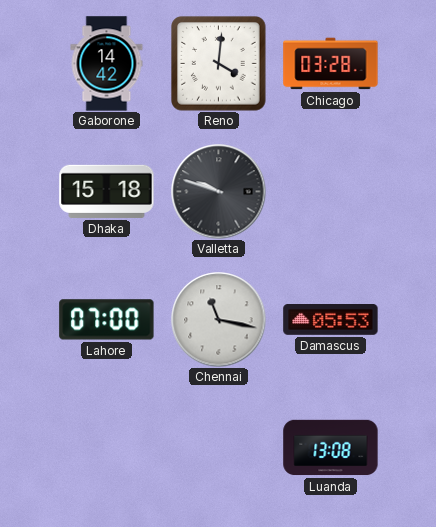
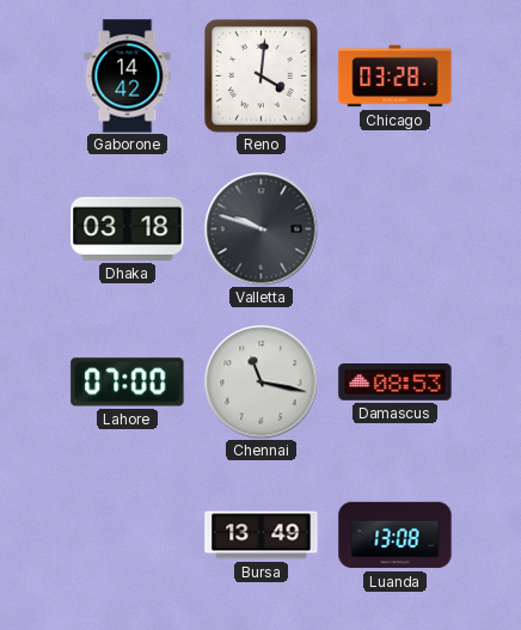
Dhaka: 15:18 -> 03:18 (128, 228)
Damascus: 05:53 -> 08:53 (396, 383)
Bursa: none -> 13:49 (262, 536)
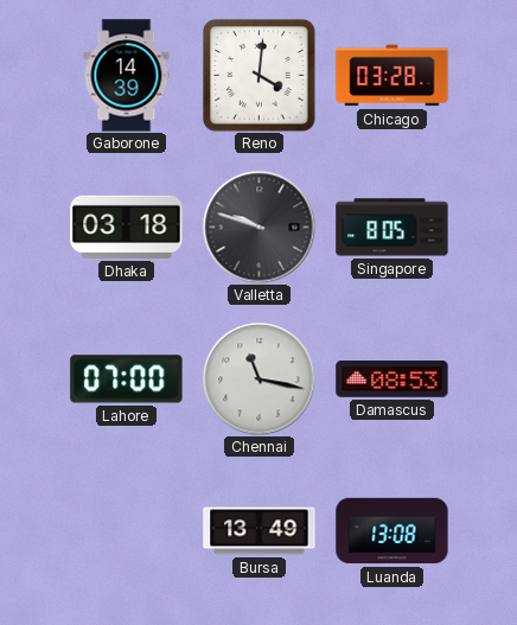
Gaborone: 14:42 -> 14:39 (127, 76)
Singapore: none -> 8:05 (392, 228)
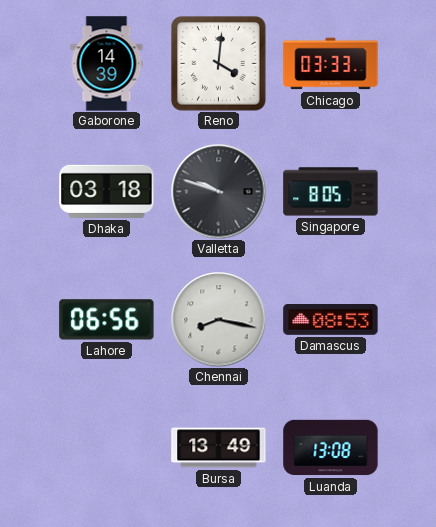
Chicago: 03:28 -> 03:33 (331, 64)
Lahore: 07:00 -> 06:56 (107, 320)
Chennai: 11:17 -> 8:17 (218, 319)
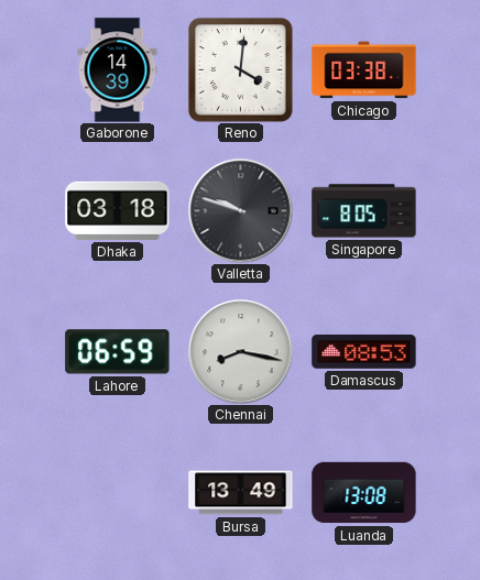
Chicago: 03:33 -> 03:38 (364, 70)
Lahore: 06:56 -> 06:59 (118, 352)
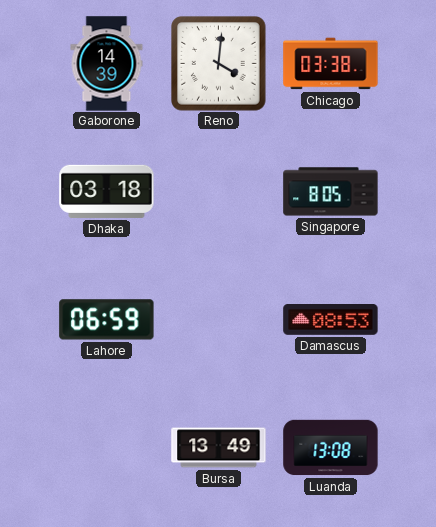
Valletta: 9:48 -> none (240, 210)
Chennai: 8:17 -> none (240, 351)
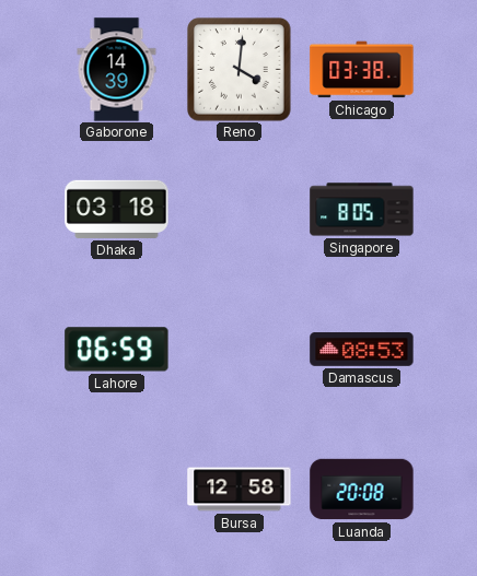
Bursa: 13:49 -> 12:58 (240, 490)
Luanda: 13:08 -> 20:08 (362, 490)
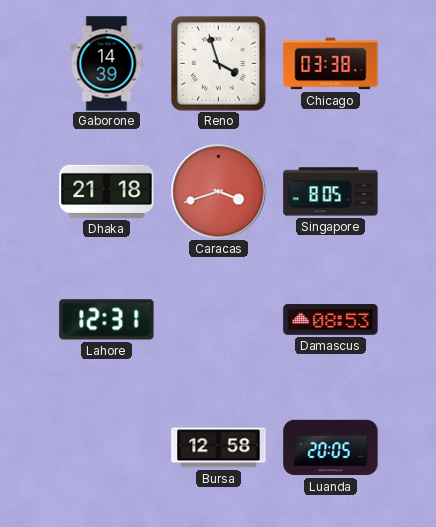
Reno: 4:01 -> 3:57 (219, 64)
Dhaka: 03:18 -> 21:18 (107, 191)
Caracas: none -> 3:42 (218, 191)
Lahore: 06:59 -> 12:31 (107, 320)
Luanda: 20:08 -> 20:05 (331, 448)
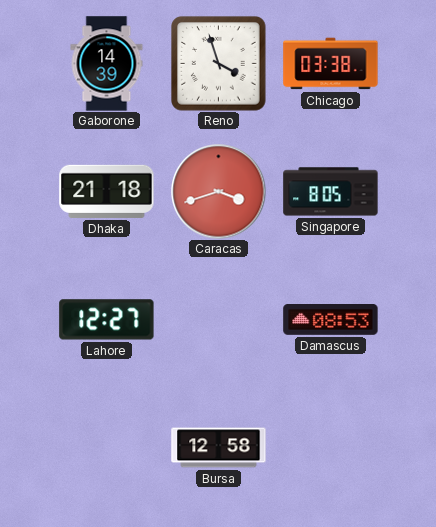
Lahore: 12:31 -> 12:27 (107, 320)
Luanda: 20:05 -> none (331, 448)
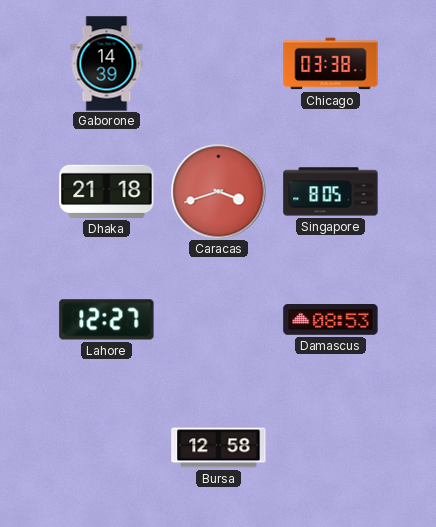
Reno: 3:57 -> none (219, 64)
